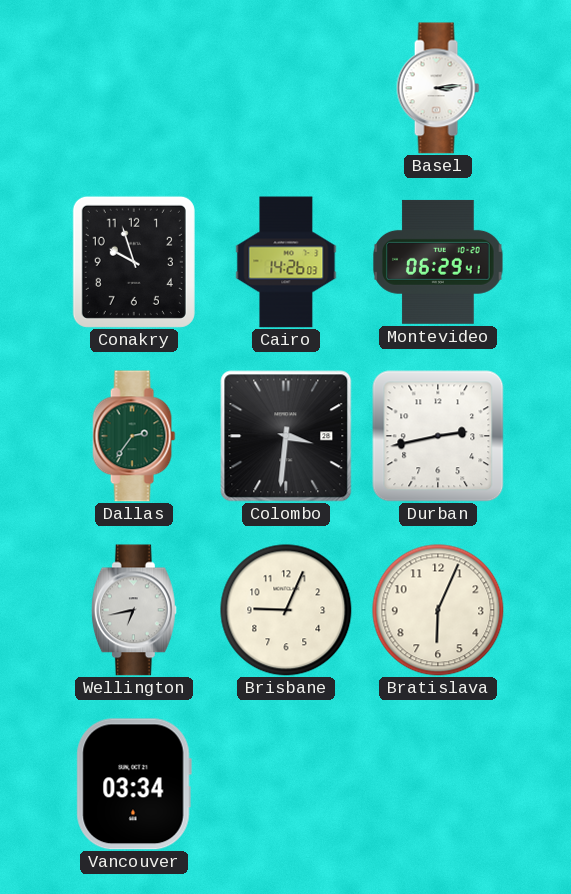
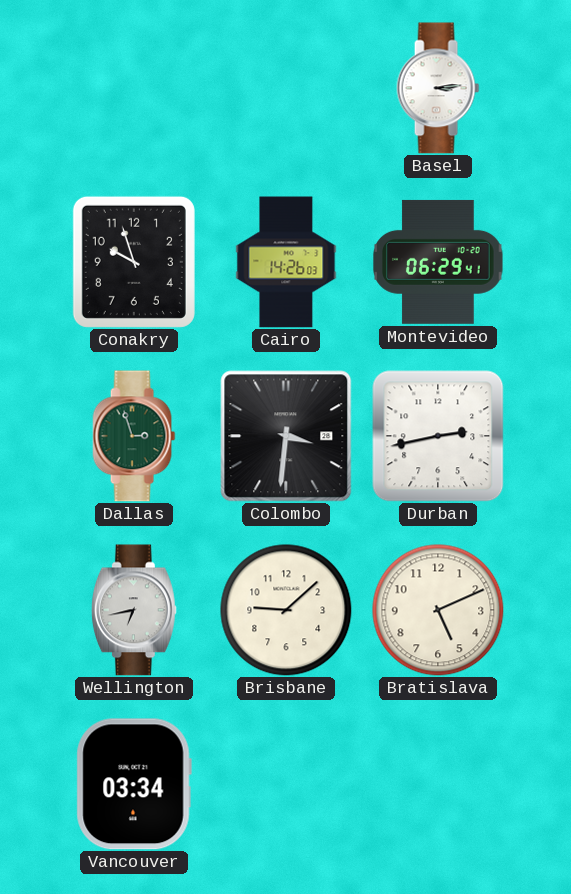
Dallas: 2:36 -> 2:57 (134, 436)
Brisbane: 9:04 -> 9:08 (286, 610)
Bratislava: 6:04 -> 5:11 (438, 610)
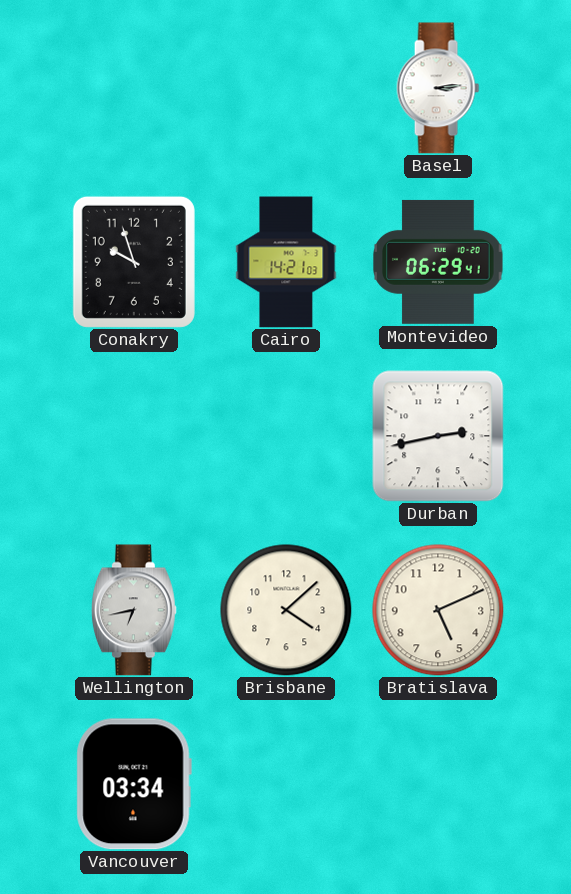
Cairo: 14:26 -> 14:21 (286, 262)
Dallas: 2:57 -> none (134, 436)
Colombo: 3:31 -> none (286, 436)
Brisbane: 9:08 -> 4:08 (286, 610)
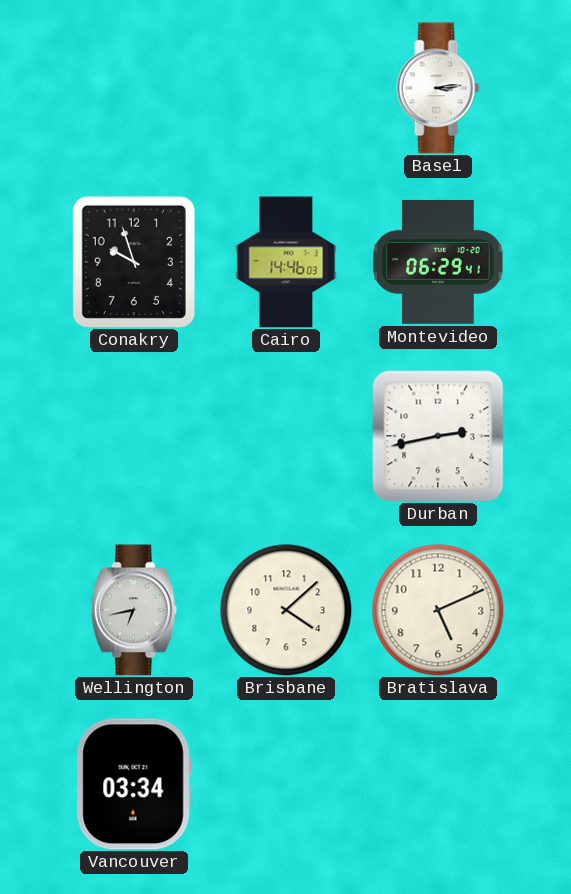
Cairo: 14:21 -> 14:46 (286, 262)
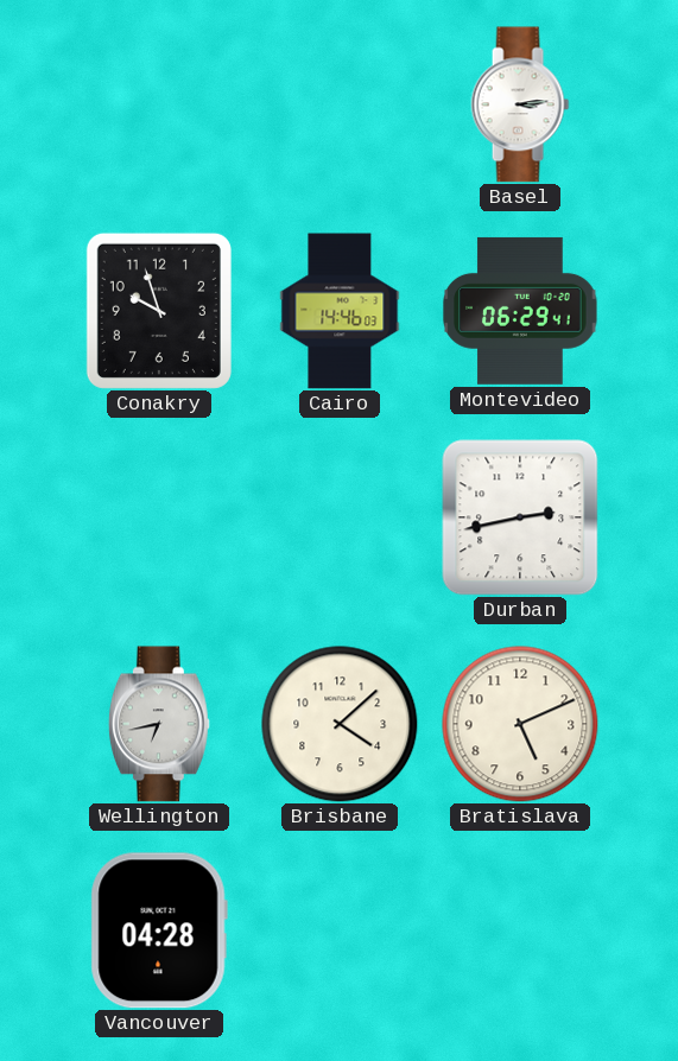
Vancouver: 03:34 -> 04:28 (159, 930)
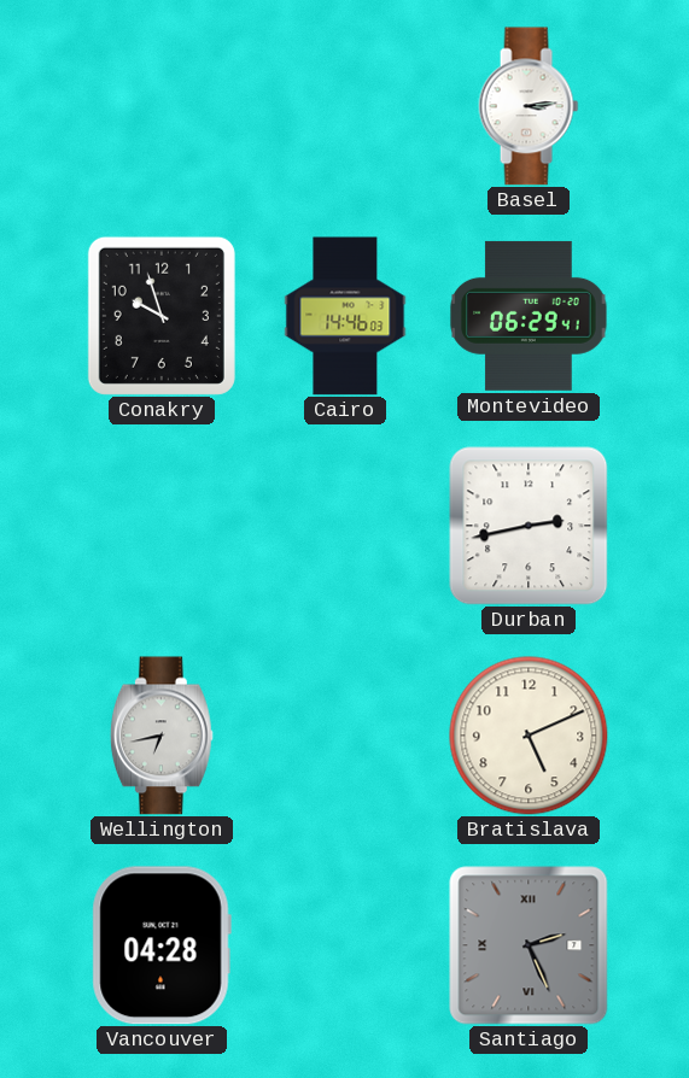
Brisbane: 4:08 -> none (340, 724)
Santiago: none -> 2:26 (529, 945)
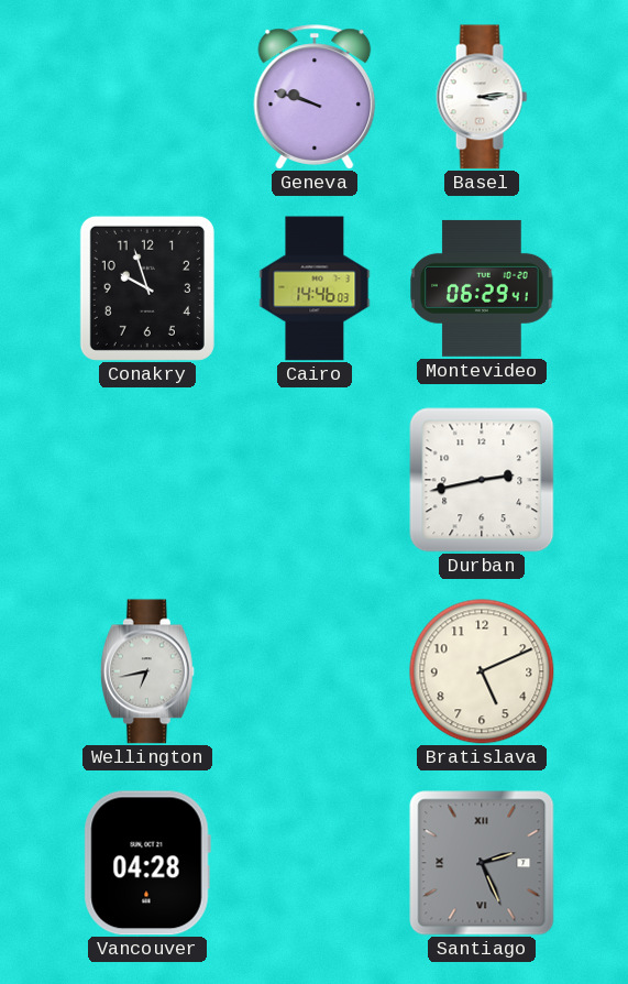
Geneva: none -> 9:48 (315, 97)
